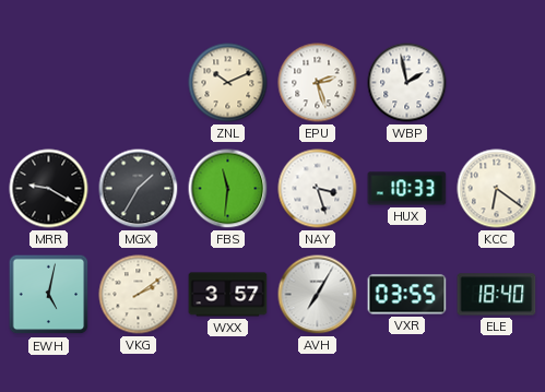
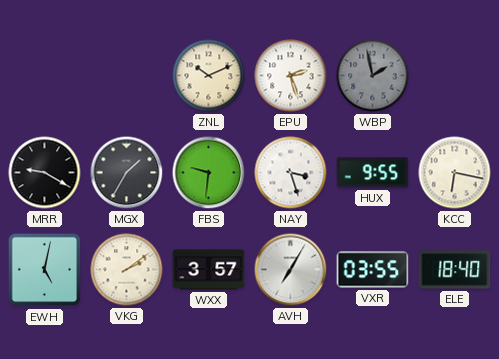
WBP dial: white -> grey (373, 76)
FBS: 11:31 -> 9:31 (209, 173)
HUX: 10:33 -> 9:55 (373, 173)
KCC: 6:21 -> 6:17 (455, 173)
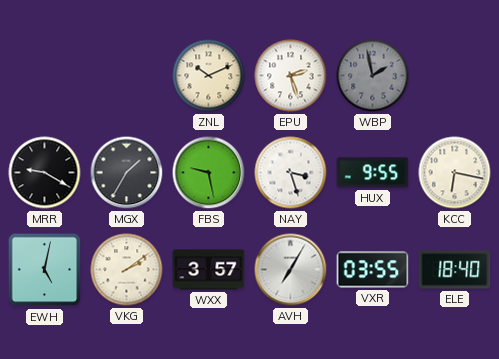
FBS: 9:31 -> 9:28 (209, 173)
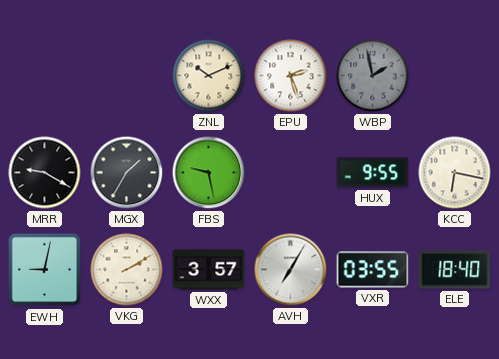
NAY: 3:27 -> none (291, 173)
EWH: 5:02 -> 9:02 (45, 270)
VKG: 2:09 -> 2:10 (127, 270)
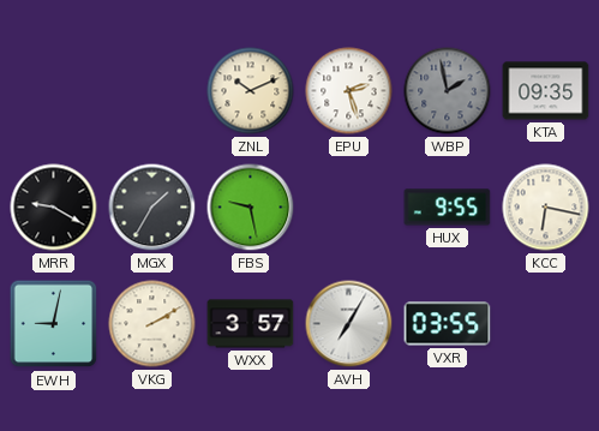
KTA: none -> 09:35 (546, 91)
ELE: 18:40 -> none (455, 270)
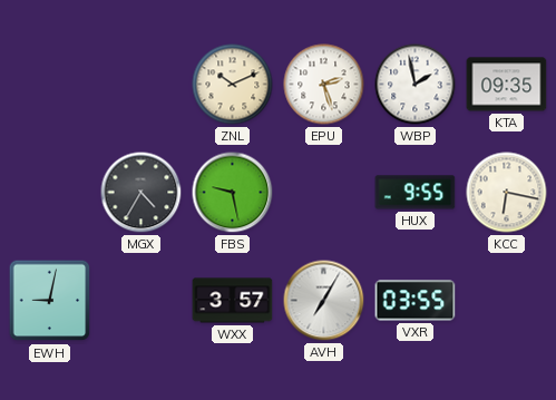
WBP dial: grey -> white (416, 85)
MRR: 9:20 -> none (54, 208)
MGX: 1:35 -> 4:35 (142, 193)
VKG: 2:10 -> none (152, 324)
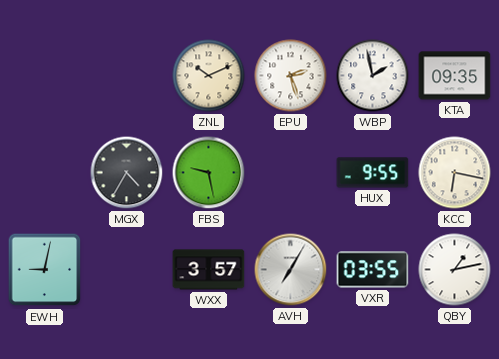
QBY: none -> 1:13 (455, 270)
